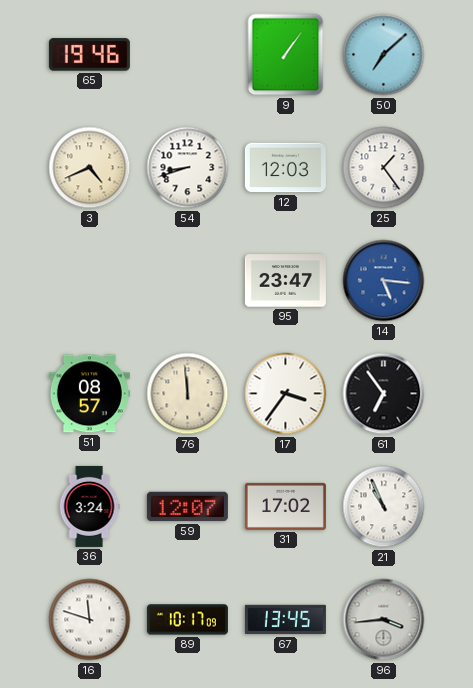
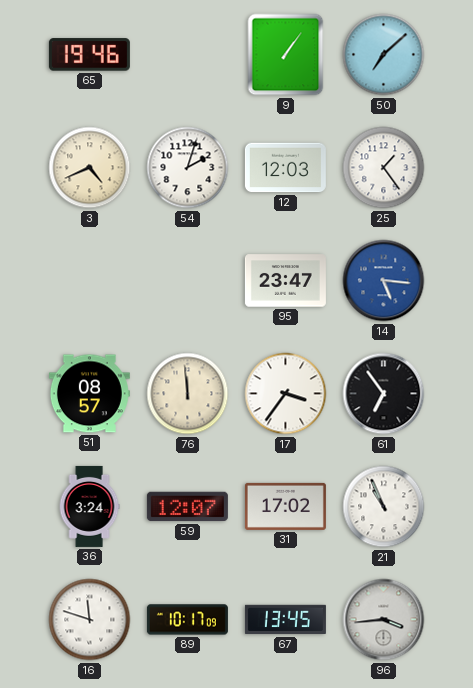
54: 8:42 -> 2:03 (188, 168)
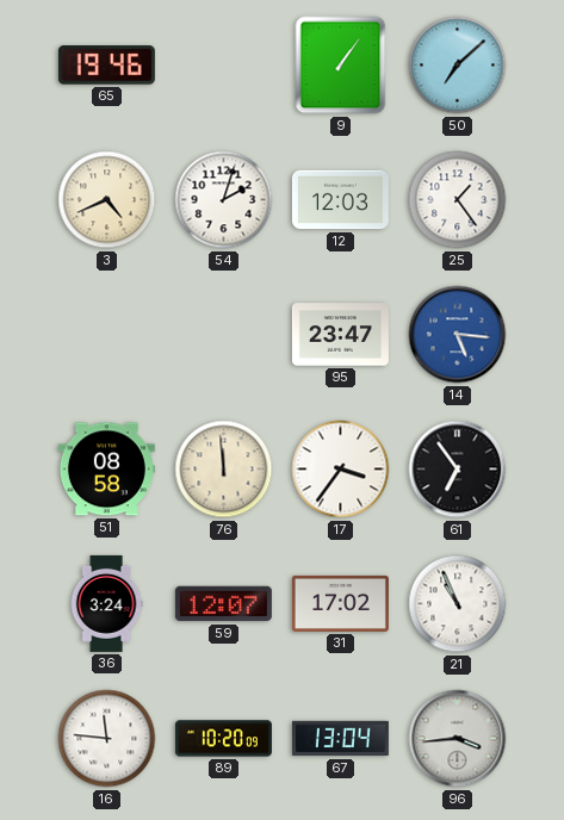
51: 08:57 -> 08:58 (106, 470)
16: 11:48 -> 11:46 (107, 739)
89: 10:17 -> 10:20 (223, 739)
67: 13:45 -> 13:04 (340, 739)
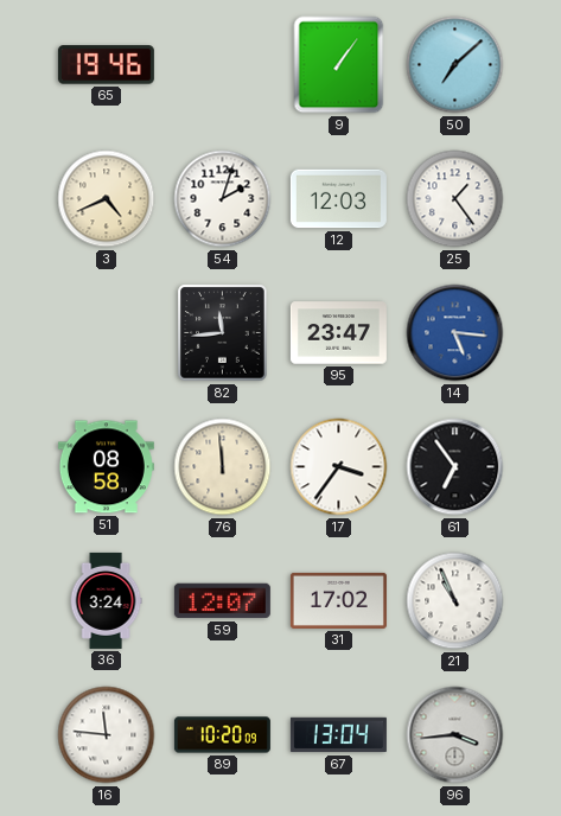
82: none -> 11:44 (223, 333)
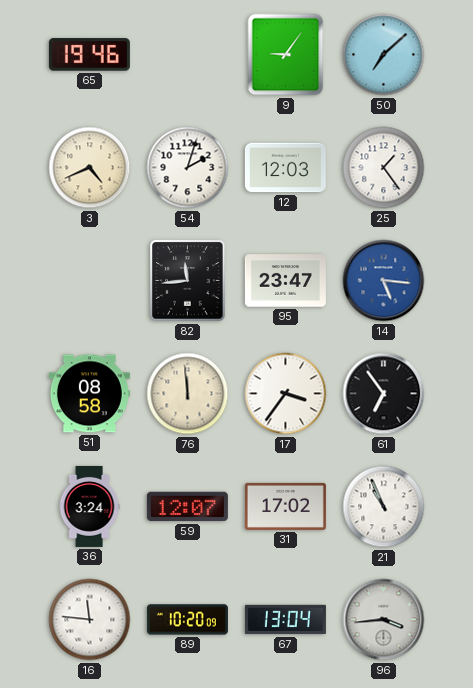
9: 1:06 -> 9:06 (286, 55)
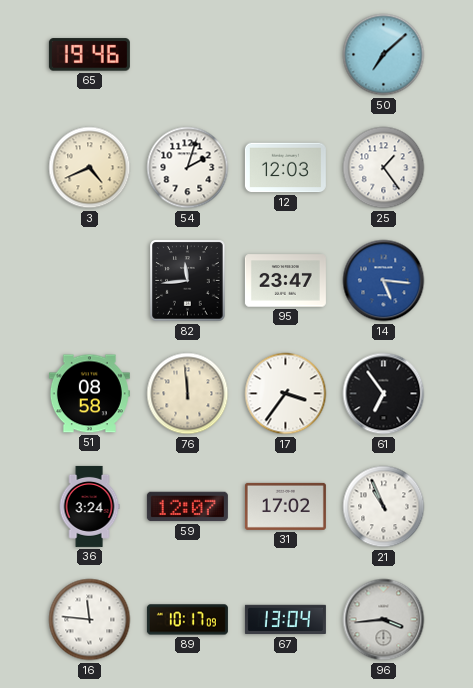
9: 9:06 -> none (286, 55)
89: 10:20 -> 10:17 (187, 620)
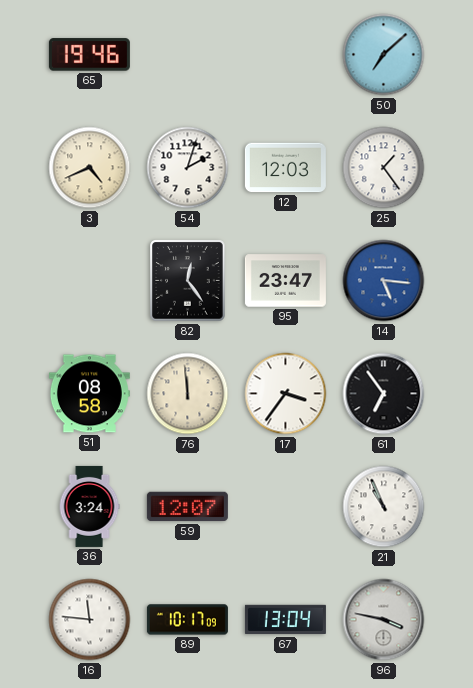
82: 11:44 -> 12:24 (188, 281)
31: 17:02 -> none (285, 506)
96: 3:44 -> 3:47 (384, 620)
